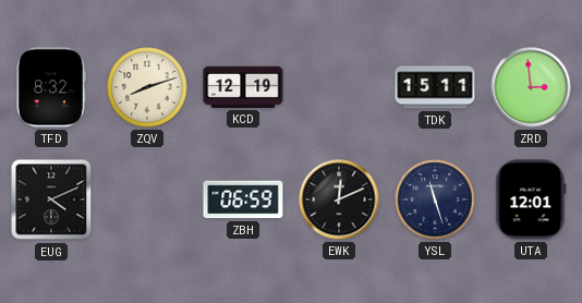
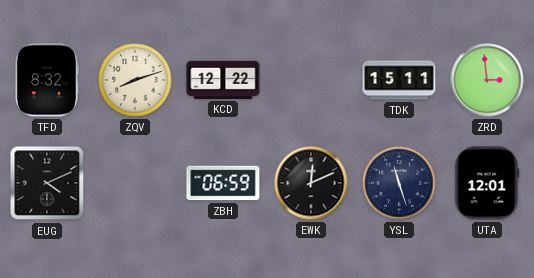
KCD: 12:19 -> 12:22 (223, 80)
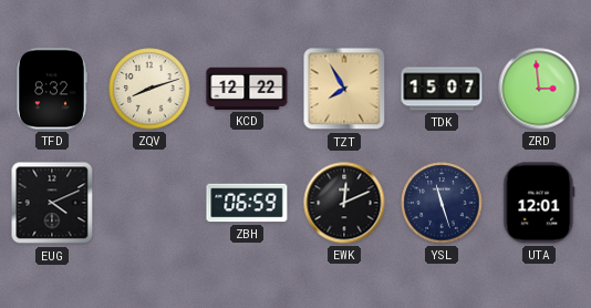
TZT: none -> 7:55 (344, 89)
TDK: 15:11 -> 15:07 (442, 89)
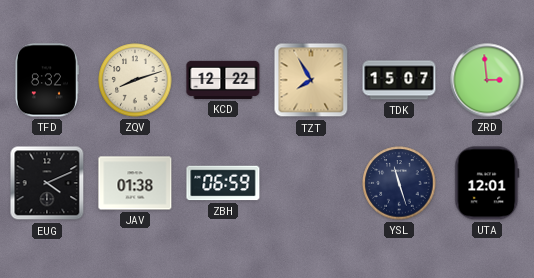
JAV: none -> 01:38 (135, 183)
EWK: 12:11 -> none (344, 203)
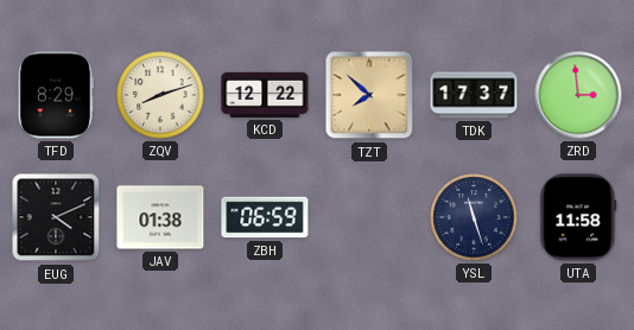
TFD: 8:32 -> 8:29 (55, 95)
TZT: 7:55 -> 7:52 (369, 95)
TDK: 15:07 -> 17:37 (474, 95)
UTA: 12:01 -> 11:58 (578, 217)
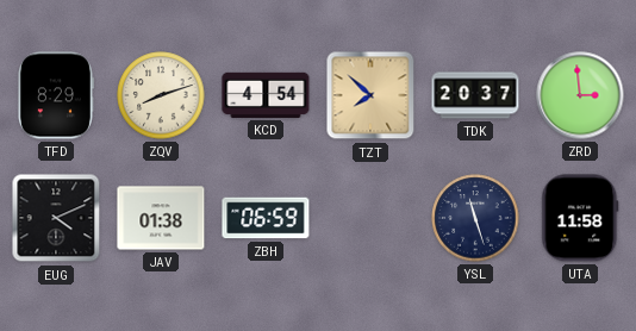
KCD: 12:22 -> 4:54 (266, 95)
TDK: 17:37 -> 20:37 (475, 95)
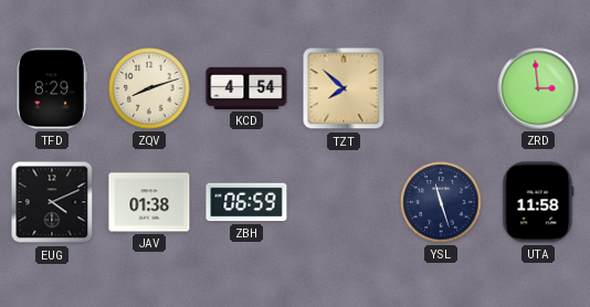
TDK: 20:37 -> none (475, 95)
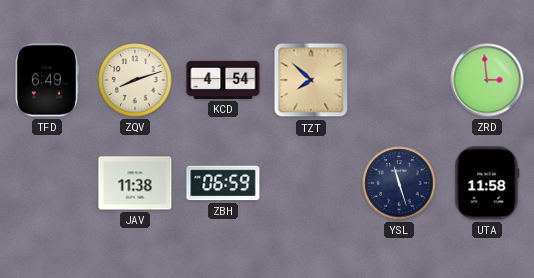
TFD: 8:29 -> 6:49 (46, 80)
EUG: 4:11 -> none (52, 202)
JAV: 01:38 -> 11:38 (135, 183)
